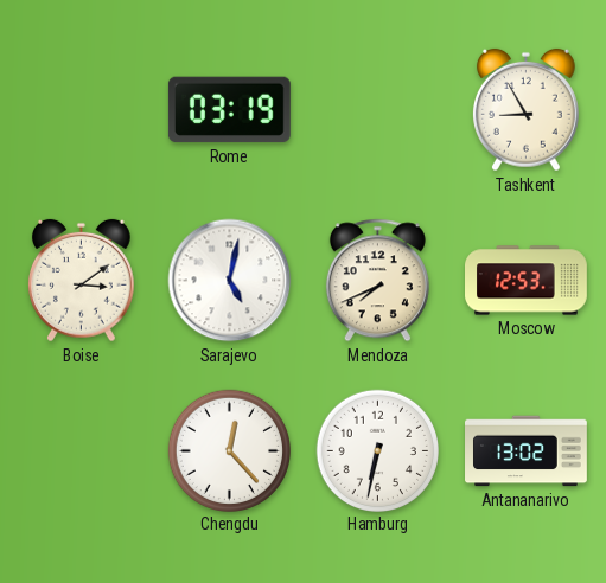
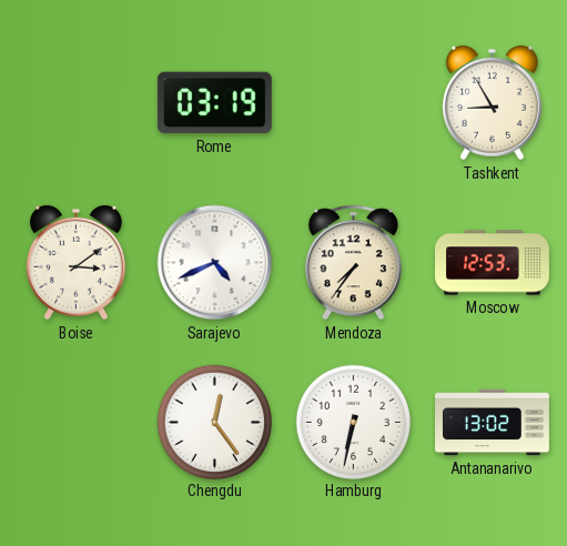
Sarajevo: 5:02 -> 4:41 (215, 263)
Mendoza: 7:41 -> 7:36 (353, 263)
Chengdu: 12:23 -> 12:24 (214, 422)
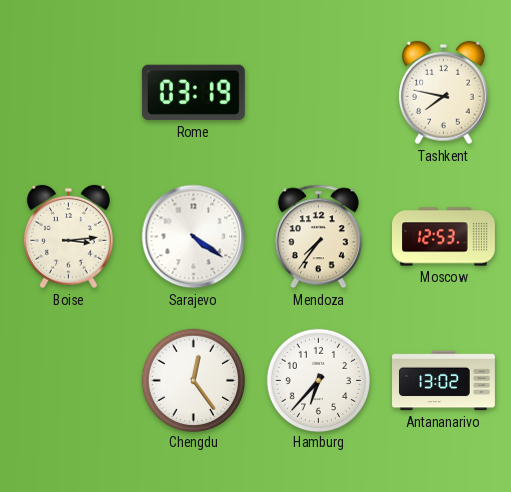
Tashkent: 8:55 -> 7:47 (443, 93)
Boise: 3:09 -> 3:14 (68, 237)
Sarajevo: 4:41 -> 4:21 (194, 237)
Hamburg: 6:32 -> 6:37 (318, 380)
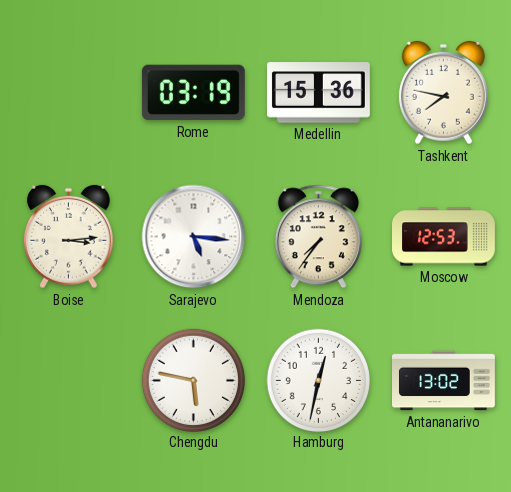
Medellin: none -> 15:36 (318, 93)
Sarajevo: 4:21 -> 5:16 (194, 237)
Chengdu: 12:24 -> 5:47 (193, 380)
Hamburg: 6:37 -> 12:32 (318, 380)
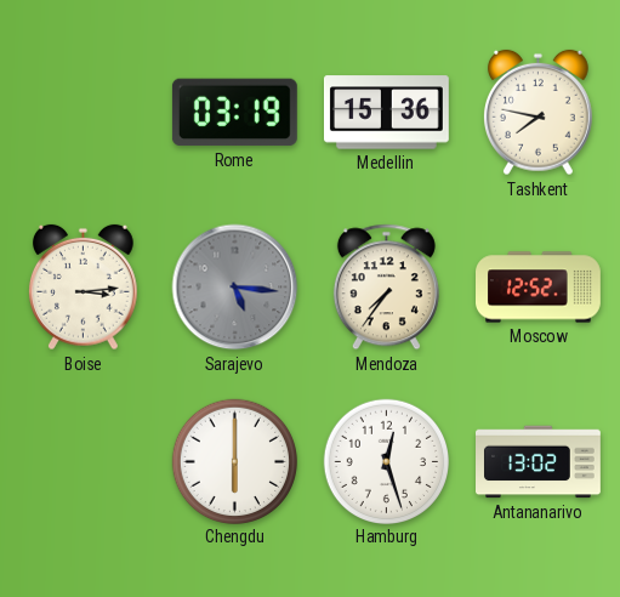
Sarajevo dial: white -> grey (235, 288)
Moscow: 12:53 -> 12:52 (539, 288)
Chengdu: 5:47 -> 6:00 (234, 461)
Hamburg: 12:32 -> 12:27 (386, 461)
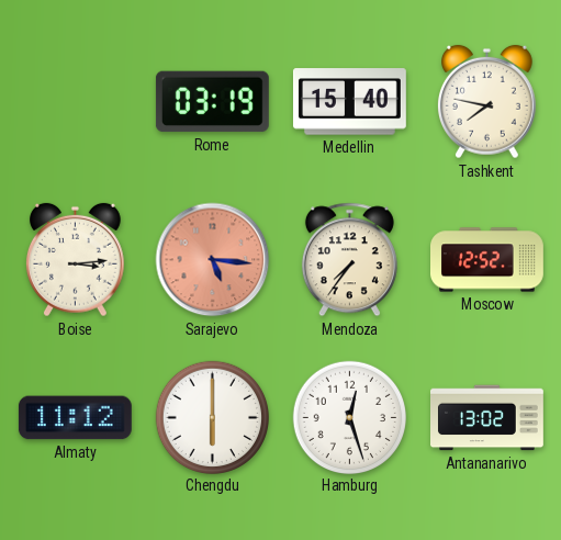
Medellin: 15:36 -> 15:40 (349, 102)
Sarajevo dial: grey -> salmon (213, 260)
Almaty: none -> 11:12 (75, 418)
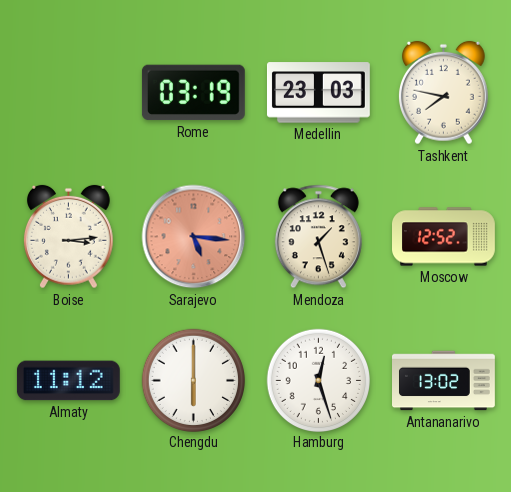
Medellin: 15:40 -> 23:03 (318, 93)
Mendoza: 7:36 -> 1:27 (318, 237)
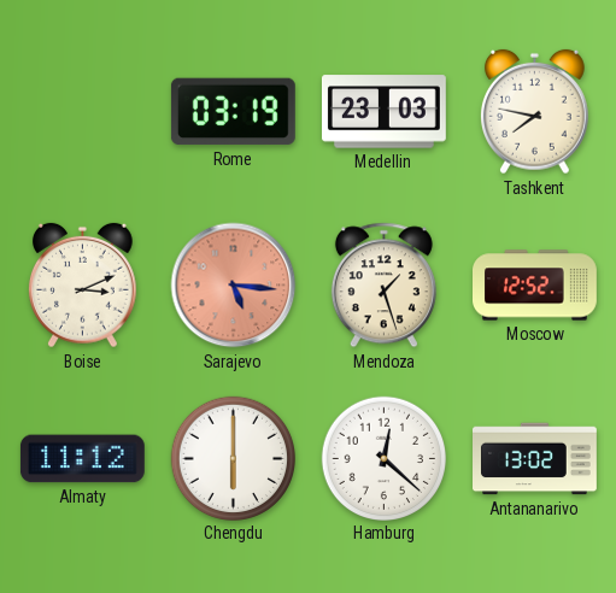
Boise: 3:14 -> 3:11 (82, 286)
Hamburg: 12:27 -> 12:22 (383, 458)
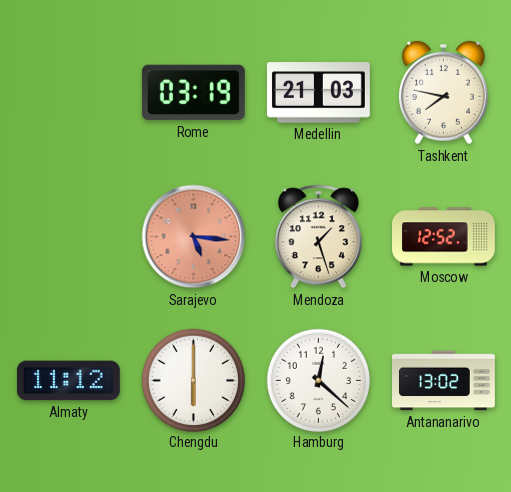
Medellin: 23:03 -> 21:03 (318, 93)
Boise: 3:11 -> none (82, 286)
